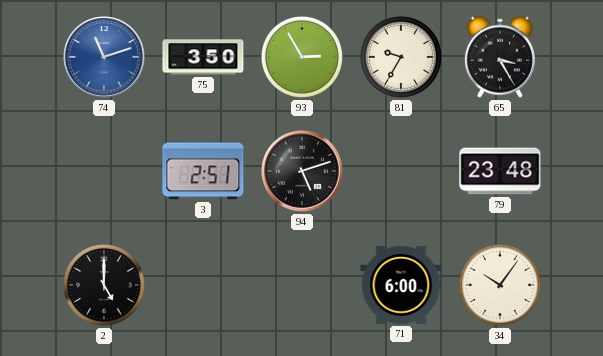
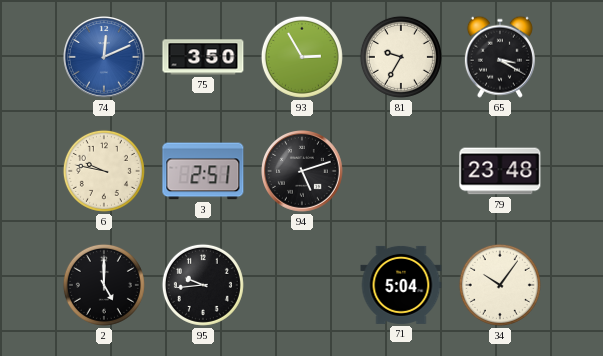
74: 11:12 -> 12:11 (105, 58)
65: 3:25 -> 3:20 (500, 57)
6: none -> 9:47 (104, 171)
95: none -> 9:44 (203, 285)
71: 6:00 -> 5:04 (401, 285)
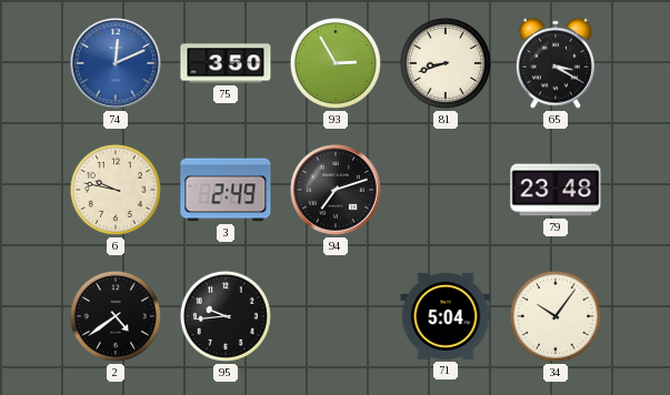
81: 9:35 -> 8:42 (446, 63)
3: 2:51 -> 2:49 (226, 190)
94: 5:12 -> 7:12 (337, 191)
2: 5:00 -> 4:39 (116, 316)
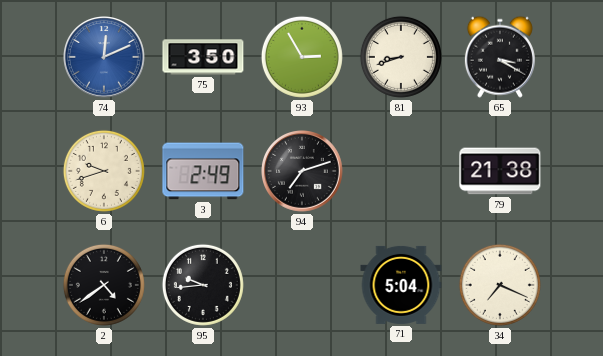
6: 9:47 -> 9:42 (104, 171)
79: 23:48 -> 21:38 (500, 171)
34: 10:06 -> 7:19 (500, 285)
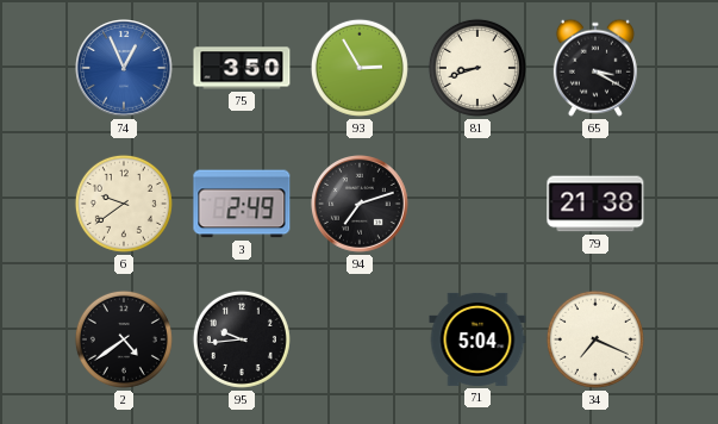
74: 12:11 -> 12:56 (125, 69)
6: 9:42 -> 9:39 (124, 204)
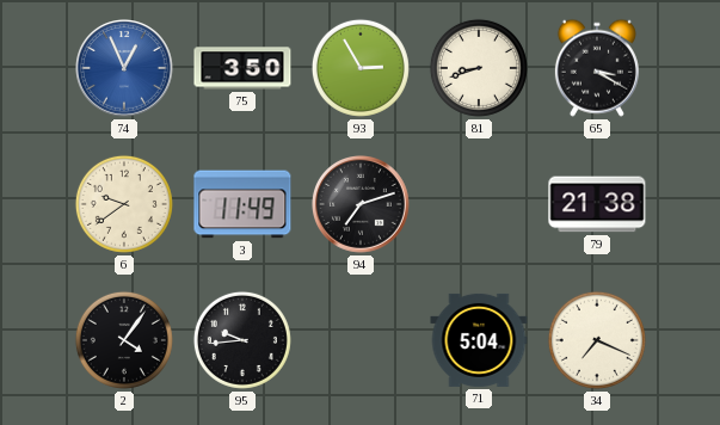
3: 2:49 -> 11:49 (242, 204)
2: 4:39 -> 4:06 (124, 340)
